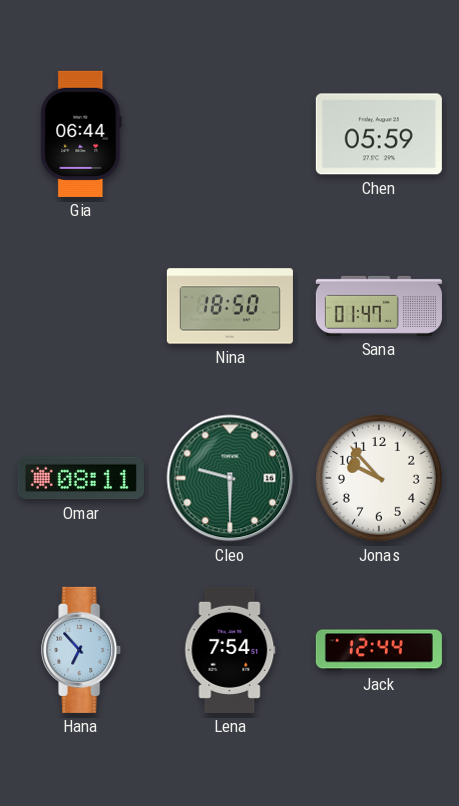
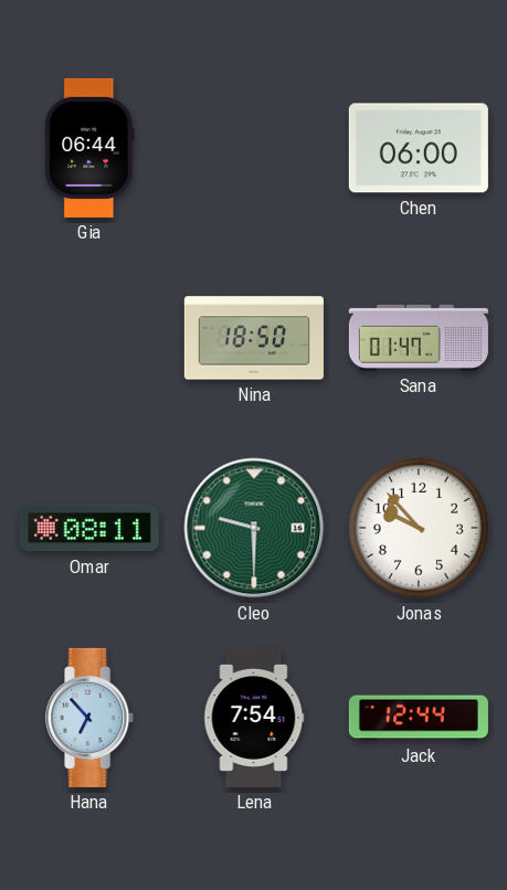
Chen: 05:59 -> 06:00 (419, 148)
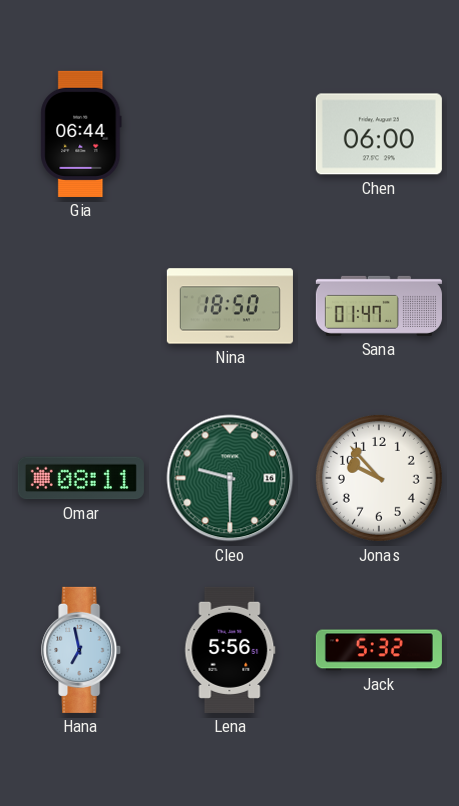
Hana: 6:53 -> 6:58 (82, 650)
Lena: 7:54 -> 5:56 (230, 650)
Jack: 12:44 -> 5:32 (379, 650)
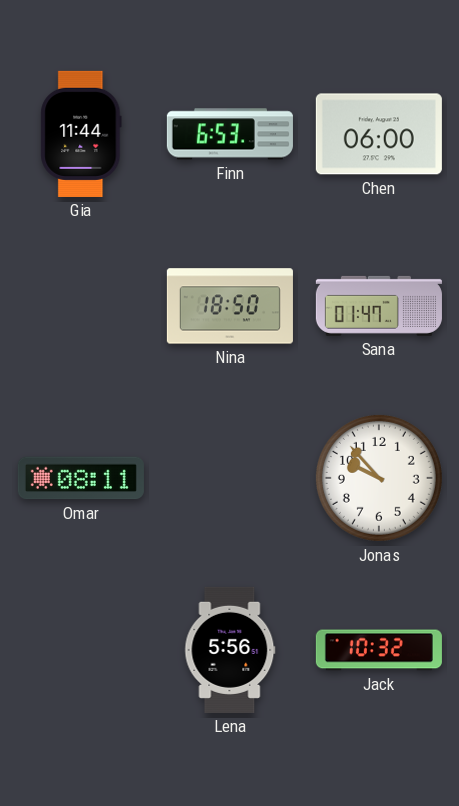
Gia: 06:44 -> 11:44 (81, 134)
Finn: none -> 6:53 (230, 134)
Cleo: 9:30 -> none (230, 478)
Hana: 6:58 -> none (82, 650)
Jack: 5:32 -> 10:32 (379, 650)
